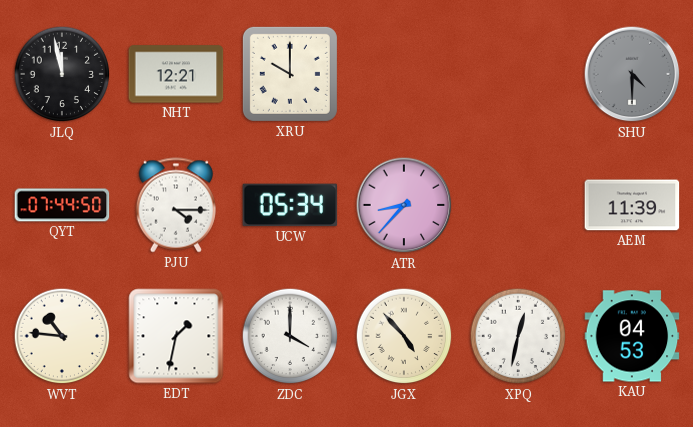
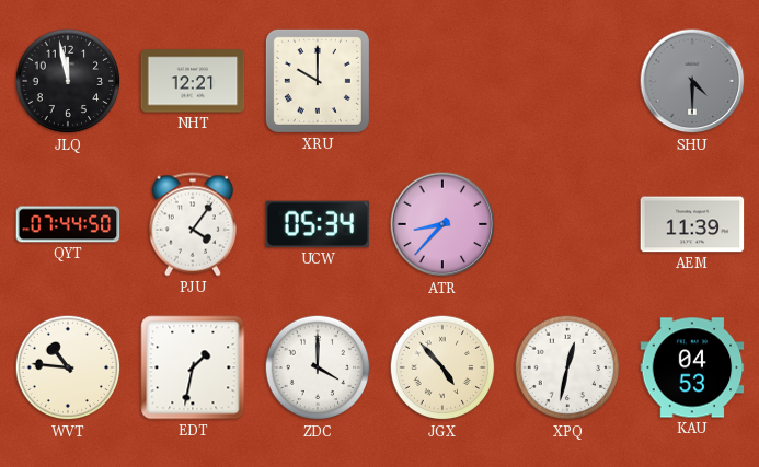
PJU: 4:15 -> 4:06 (193, 224)
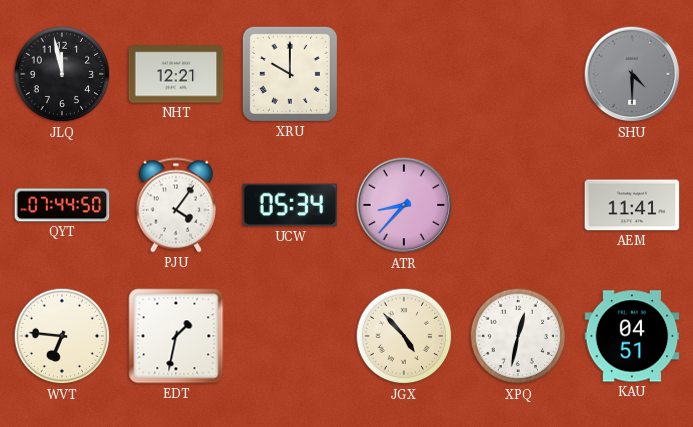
AEM: 11:39 -> 11:41 (632, 205)
WVT: 10:46 -> 6:46 (62, 336)
ZDC: 4:00 -> none (318, 367)
KAU: 04:53 -> 04:51 (632, 336)
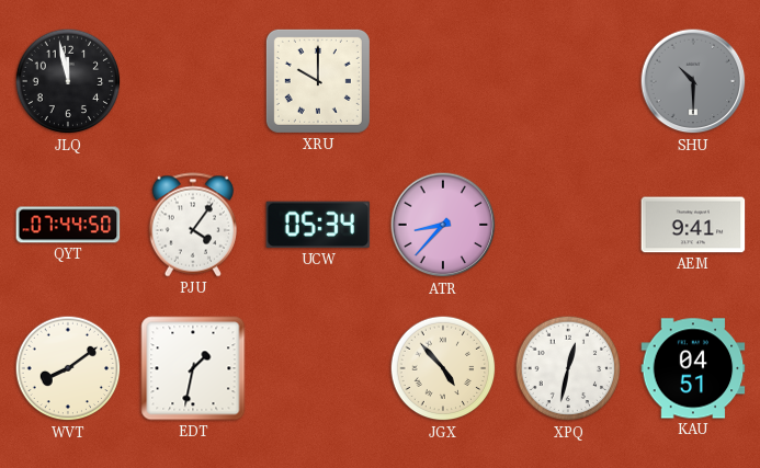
NHT: 12:21 -> none (176, 74)
SHU: 4:30 -> 10:30 (693, 81)
AEM: 11:41 -> 9:41 (693, 225)
WVT: 6:46 -> 8:09 (68, 368)
